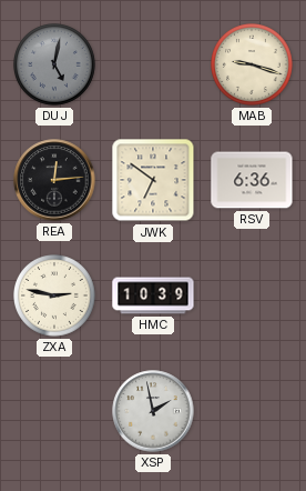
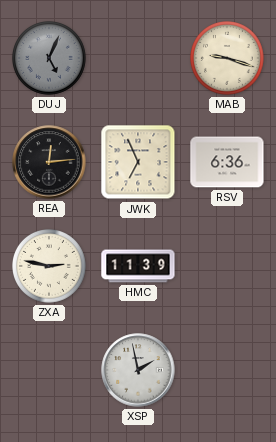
DUJ: 5:02 -> 5:04 (50, 59)
JWK: 6:51 -> 6:56 (138, 162)
HMC: 10:39 -> 11:39 (138, 266)
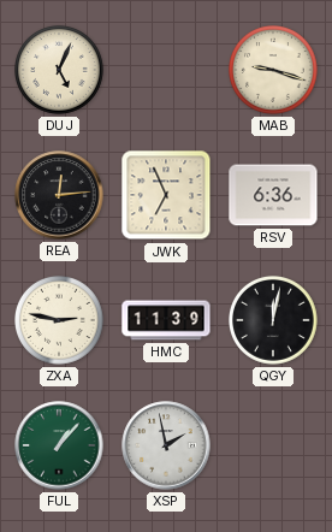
DUJ dial: grey -> cream (60, 71)
QGY: none -> 12:02 (274, 321)
FUL: none -> 1:07 (59, 445)
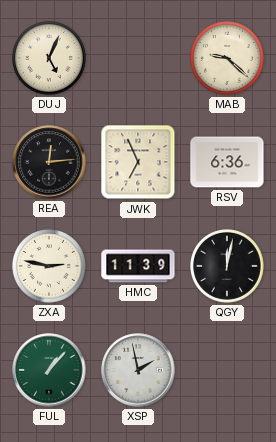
MAB: 9:18 -> 9:22 (228, 59)
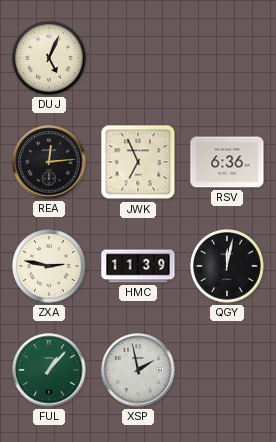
MAB: 9:22 -> none (228, 59)
